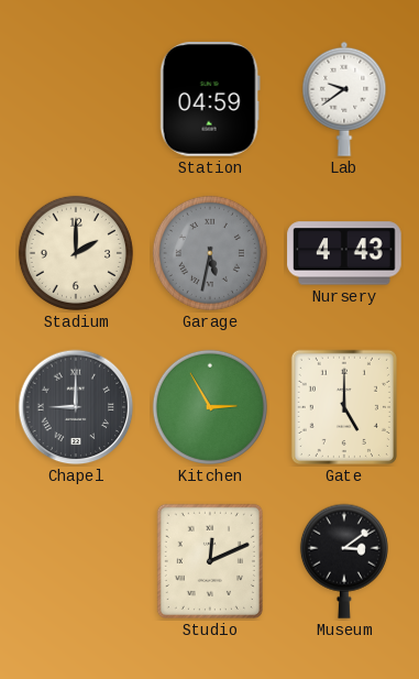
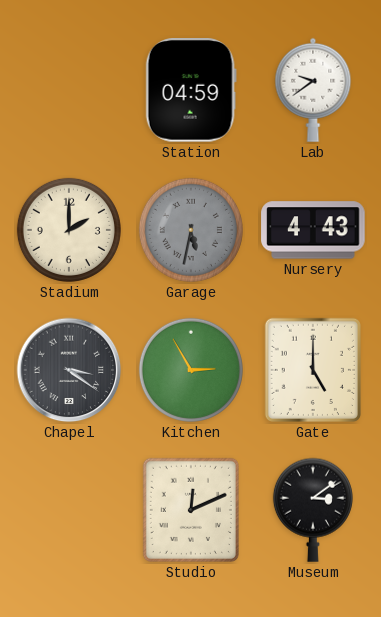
Chapel: 9:00 -> 3:21 (69, 370)
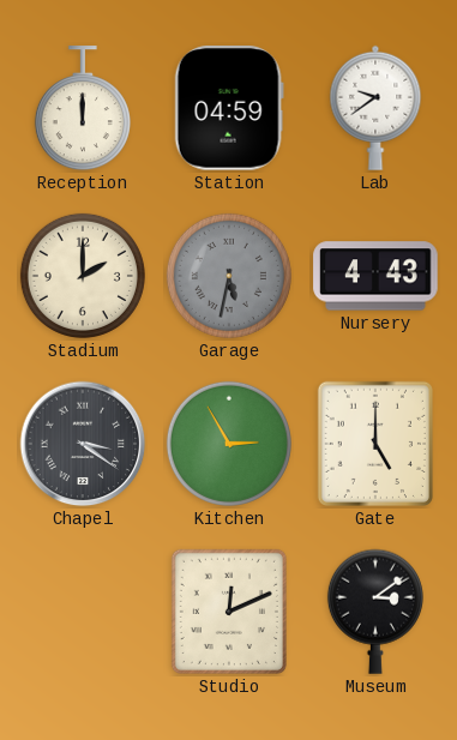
Reception: none -> 12:00 (83, 109)
